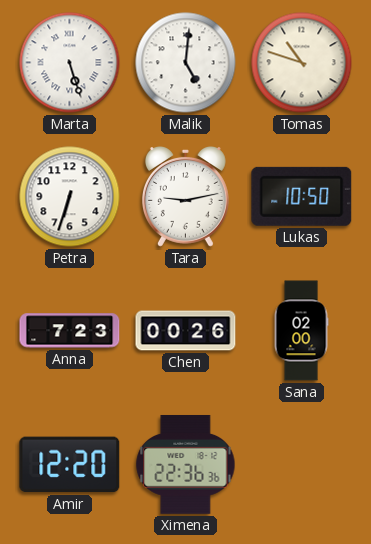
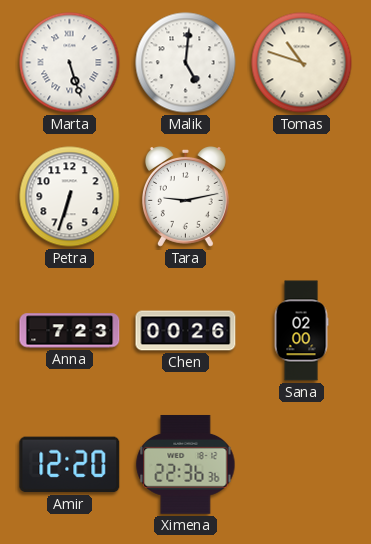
Lukas: 10:50 -> none (302, 196)
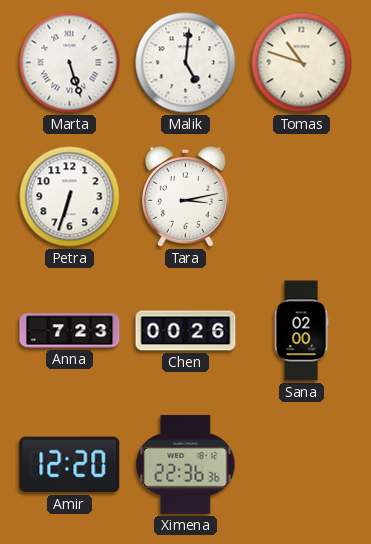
Tara: 9:13 -> 3:13 (185, 197)
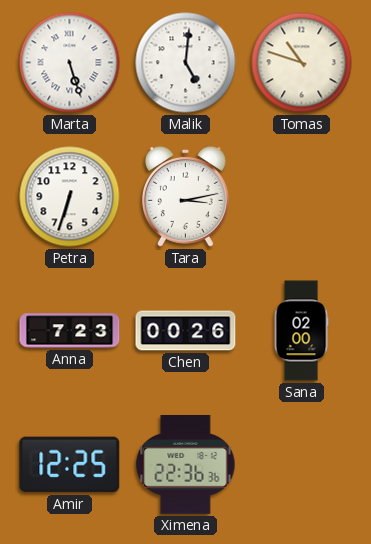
Amir: 12:20 -> 12:25 (70, 465)
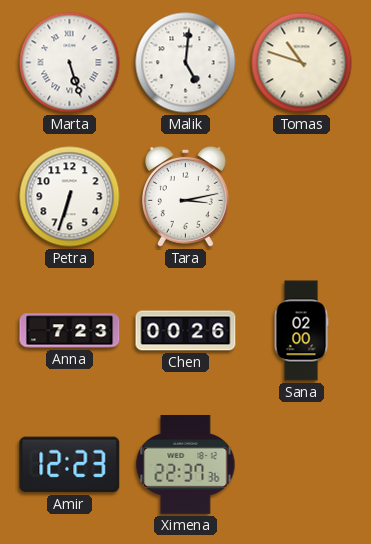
Amir: 12:25 -> 12:23 (70, 465)
Ximena: 22:36 -> 22:37 (186, 464)
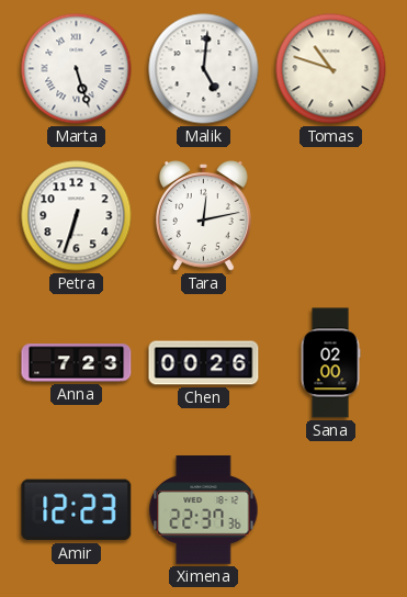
Tara: 3:13 -> 12:13 (203, 216)
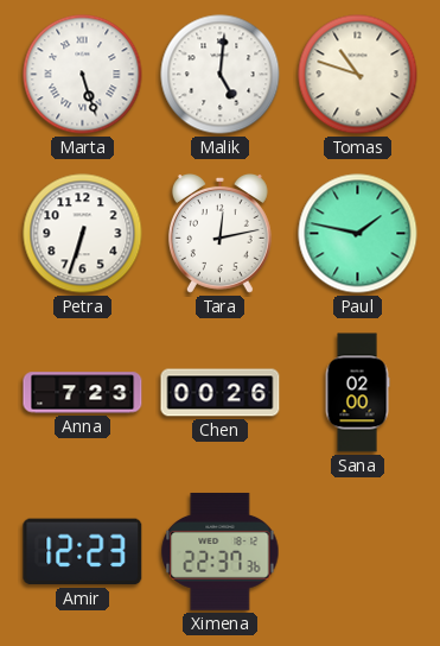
Paul: none -> 1:47 (358, 234)
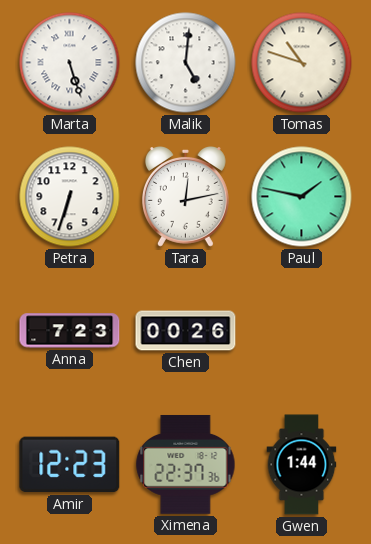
Sana: 02:00 -> none (357, 393)
Gwen: none -> 1:44 (302, 465)
